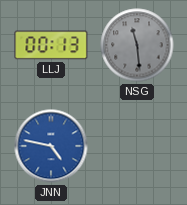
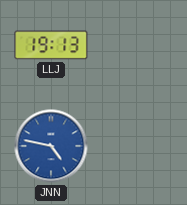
LLJ: 00:13 -> 19:13 (51, 45)
NSG: 11:29 -> none (137, 45)
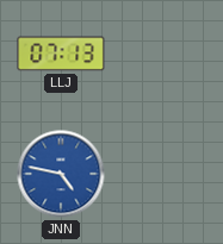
LLJ: 19:13 -> 07:13 (61, 54)
